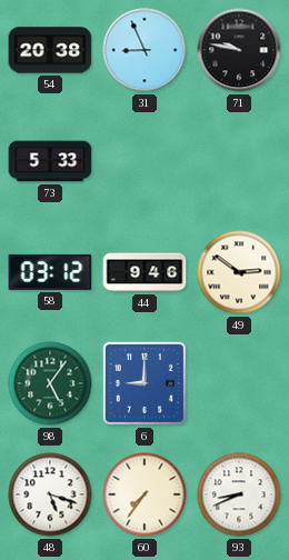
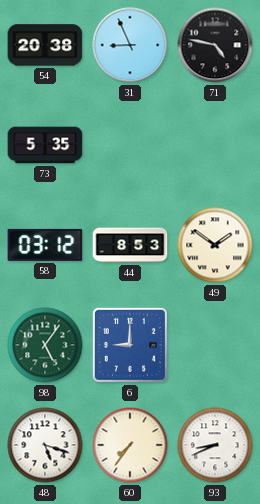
71: 9:47 -> 4:47 (215, 45)
73: 5:33 -> 5:35 (45, 145)
44: 9:46 -> 8:53 (130, 245)
49: 2:51 -> 1:51 (215, 245)
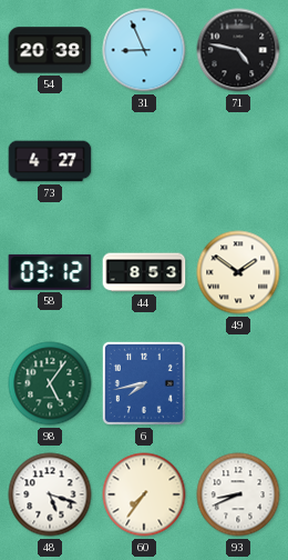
73: 5:35 -> 4:27 (50, 161)
6: 9:00 -> 7:43 (144, 383)
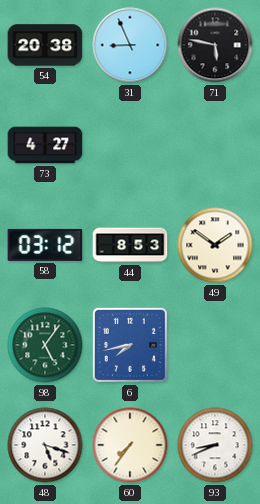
71: 4:47 -> 5:47 (215, 45)
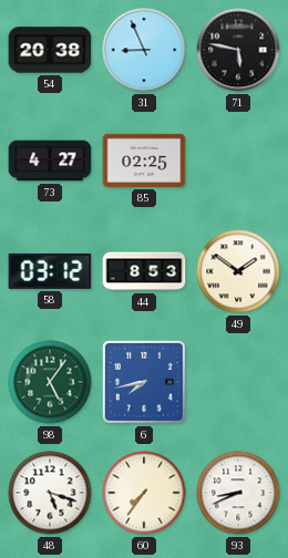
85: none -> 02:25 (144, 161)
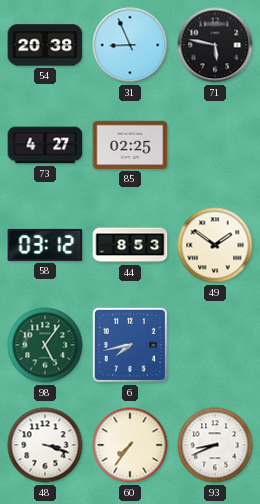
48: 5:18 -> 3:18 (45, 445)
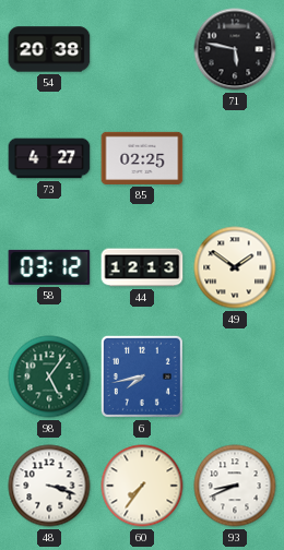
31: 8:56 -> none (130, 45)
44: 8:53 -> 12:13 (142, 267)
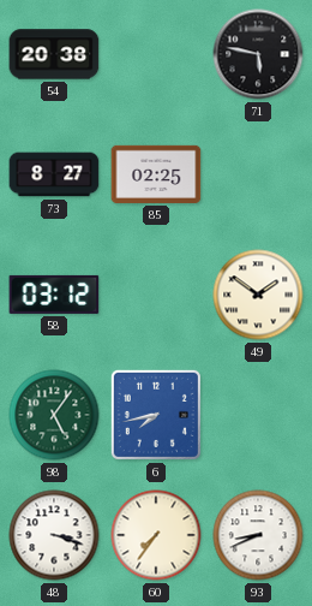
73: 4:27 -> 8:27 (54, 174)
44: 12:13 -> none (142, 267)
